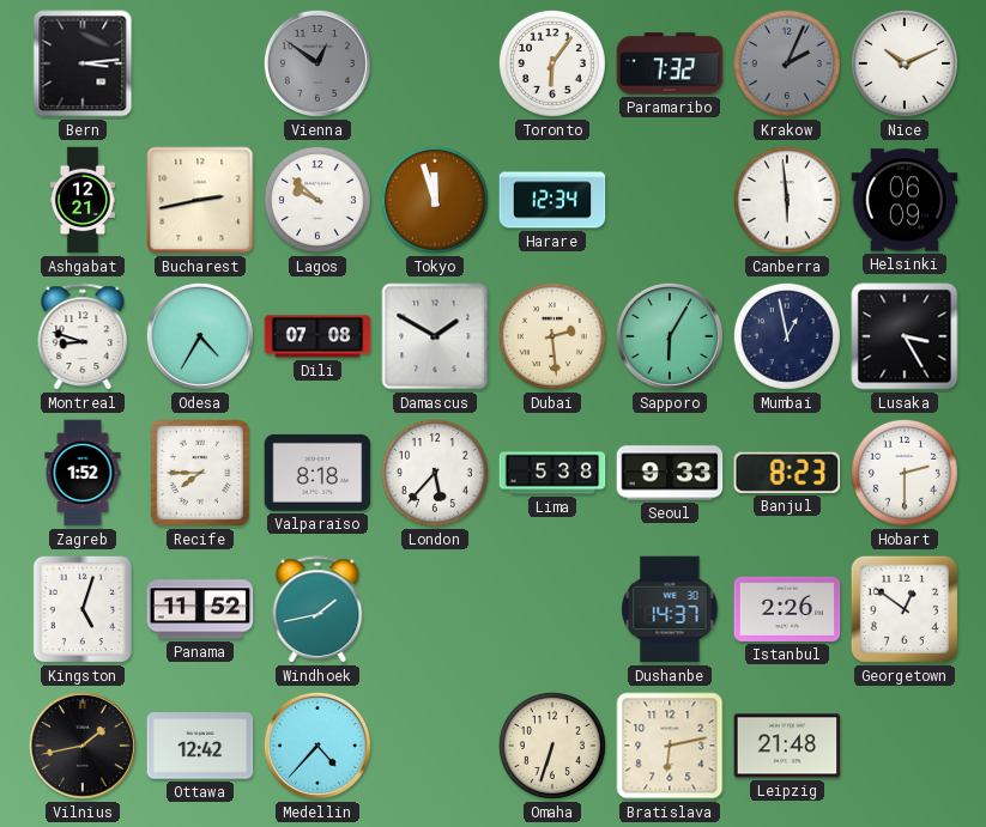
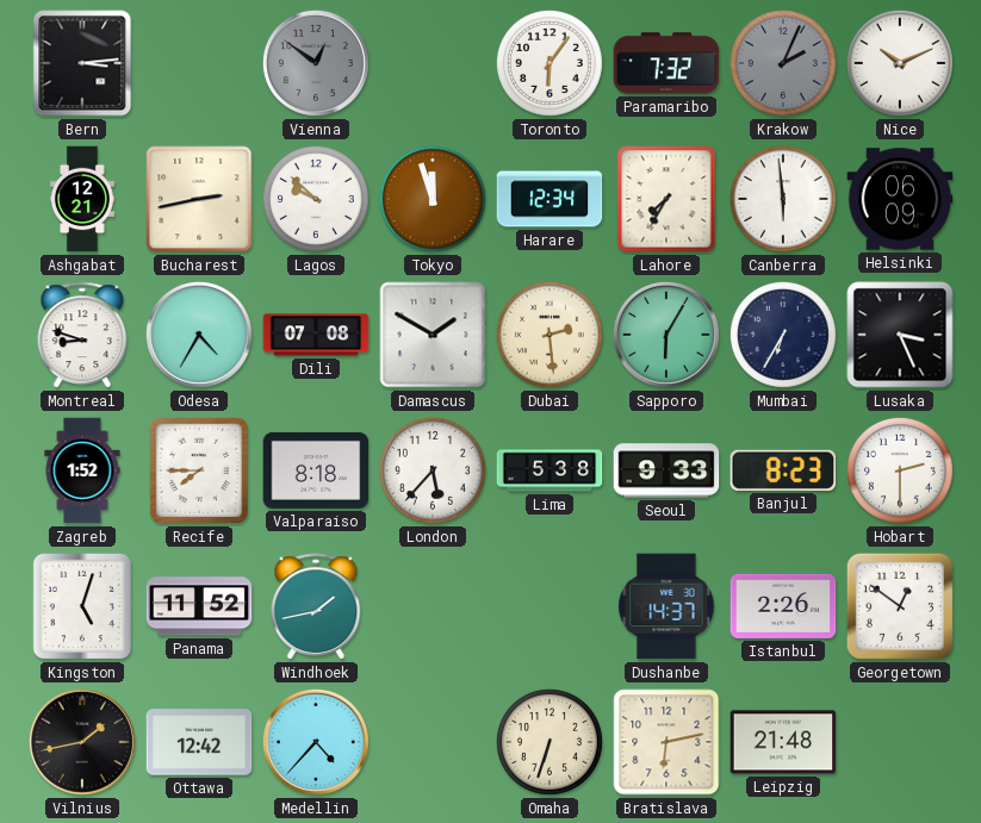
Lahore: none -> 7:35 (666, 199)
Mumbai: 12:58 -> 6:35 (783, 335)
Lusaka: 3:25 -> 3:26 (900, 335)
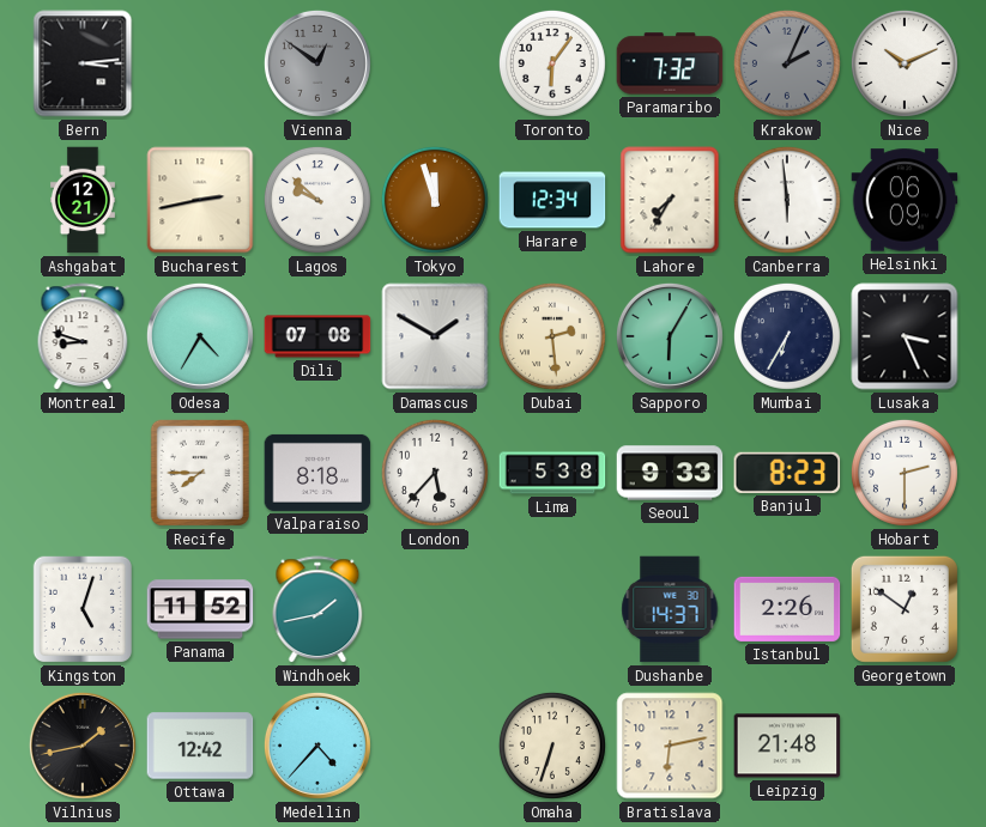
Zagreb: 1:52 -> none (82, 470)
